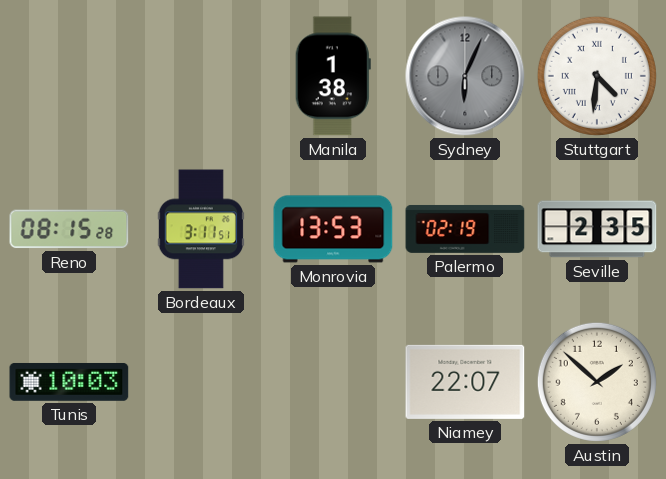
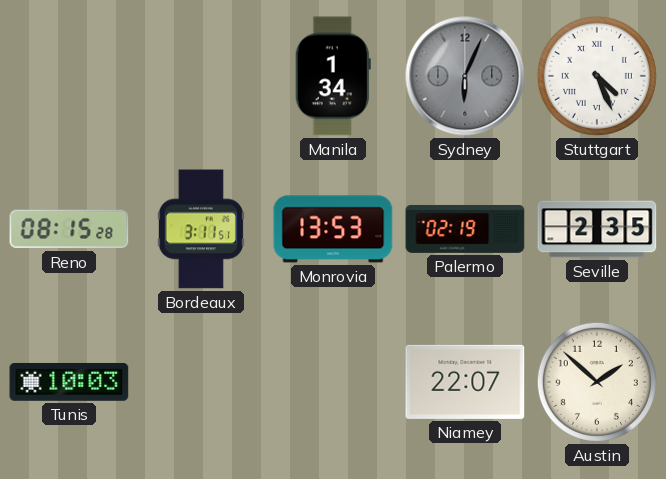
Manila: 1:38 -> 1:34 (333, 76)
Stuttgart: 4:31 -> 4:26 (597, 76)
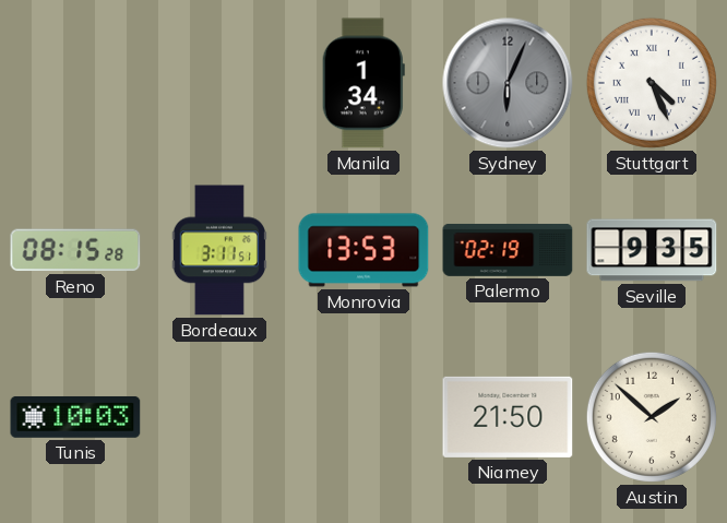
Seville: 2:35 -> 9:35 (652, 250)
Niamey: 22:07 -> 21:50 (508, 417)
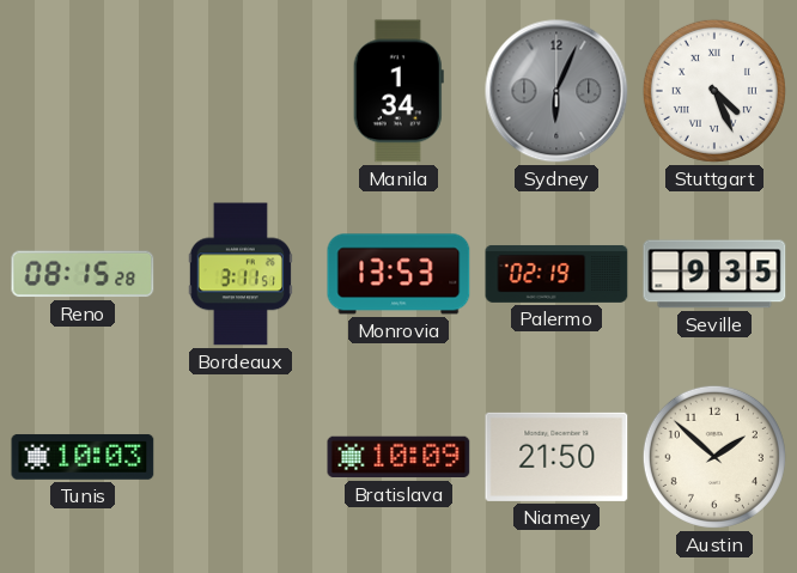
Bratislava: none -> 10:09 (398, 457)
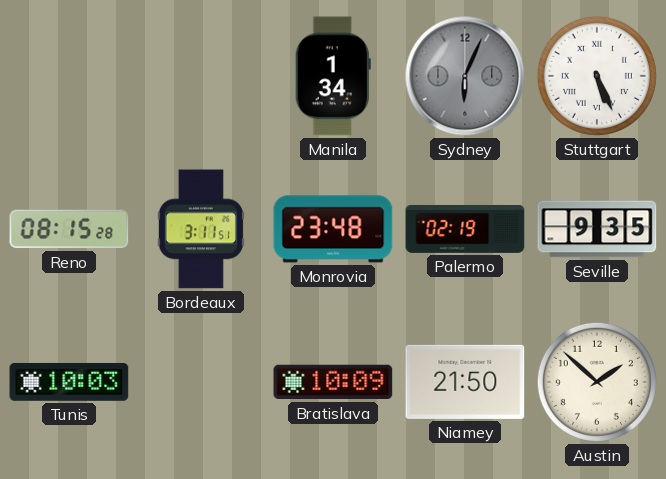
Stuttgart: 4:26 -> 5:26 (597, 76)
Monrovia: 13:53 -> 23:48 (333, 229)
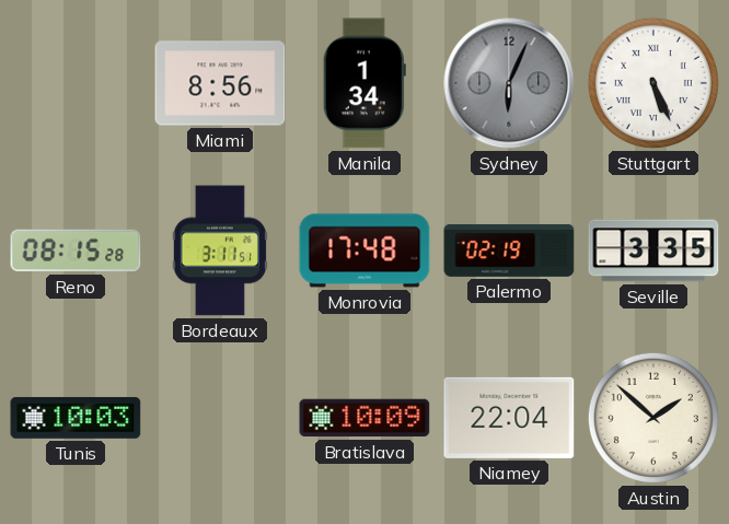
Miami: none -> 8:56 (220, 83)
Monrovia: 23:48 -> 17:48 (364, 251)
Seville: 9:35 -> 3:35 (653, 251)
Niamey: 21:50 -> 22:04 (509, 418)
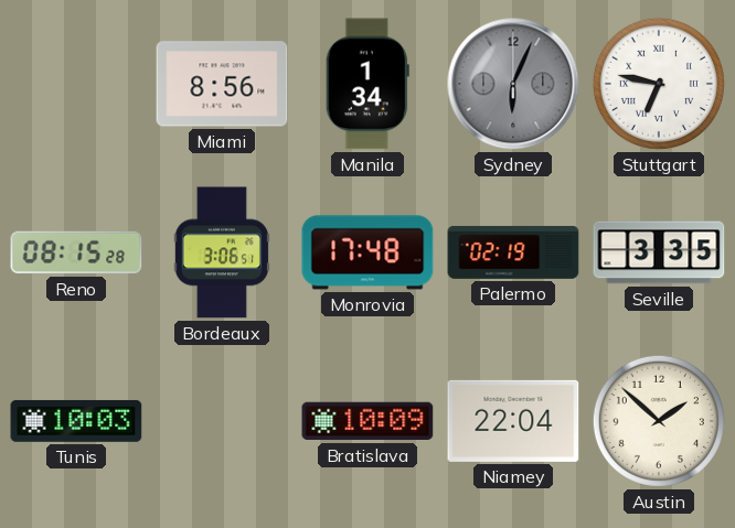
Stuttgart: 5:26 -> 6:47 (659, 84)
Bordeaux: 3:11 -> 3:06 (222, 252)
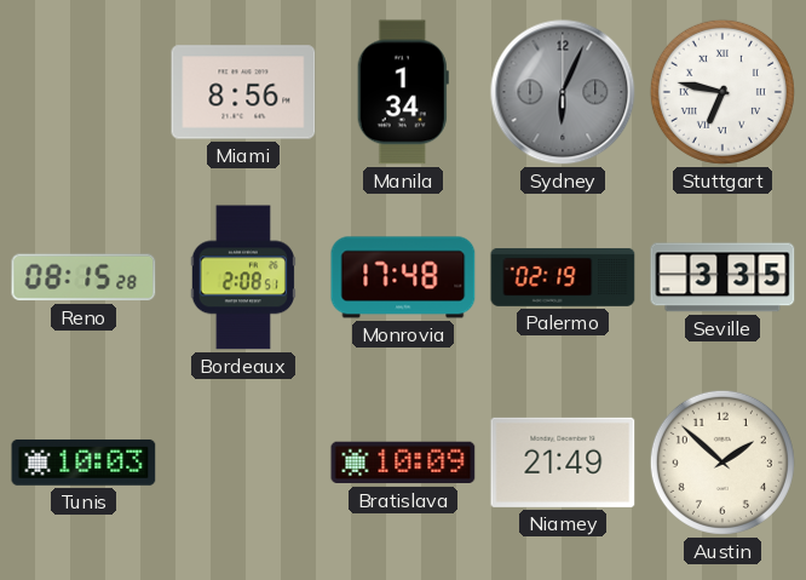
Bordeaux: 3:06 -> 2:08 (243, 277)
Niamey: 22:04 -> 21:49 (563, 463)
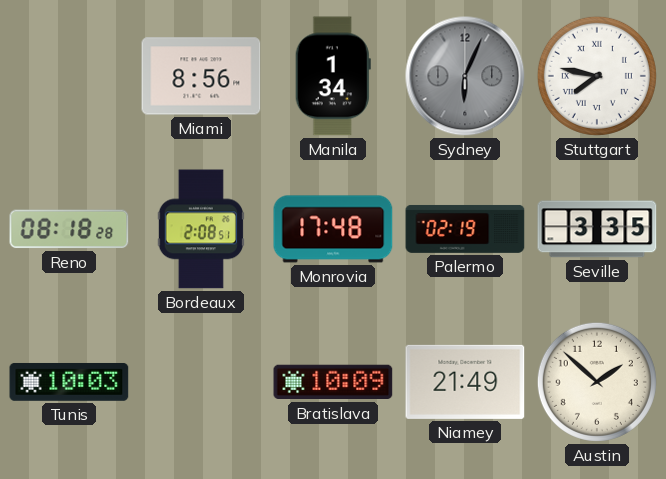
Stuttgart: 6:47 -> 7:47 (597, 76)
Reno: 08:15 -> 08:18 (69, 229)
